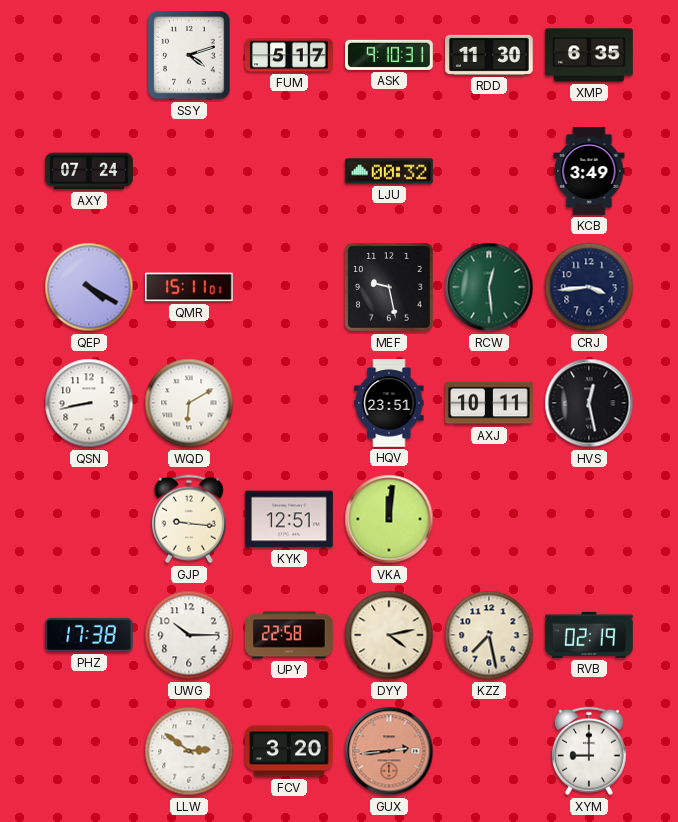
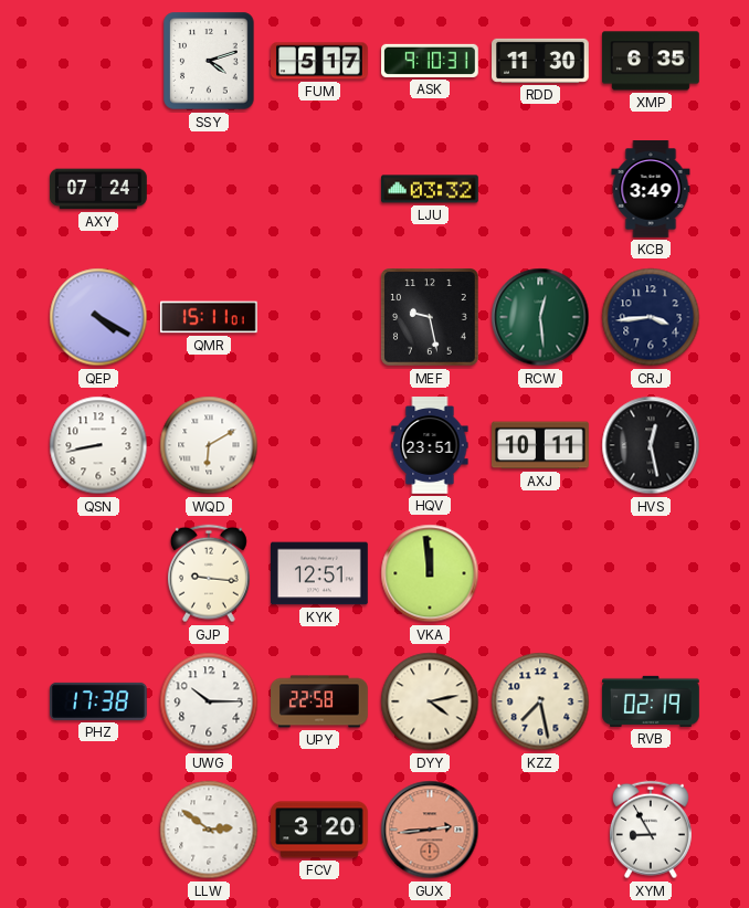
LJU: 00:32 -> 03:32 (431, 189)
VKA: 12:01 -> 11:59 (430, 573)
XYM: 9:00 -> 8:55 (651, 830)
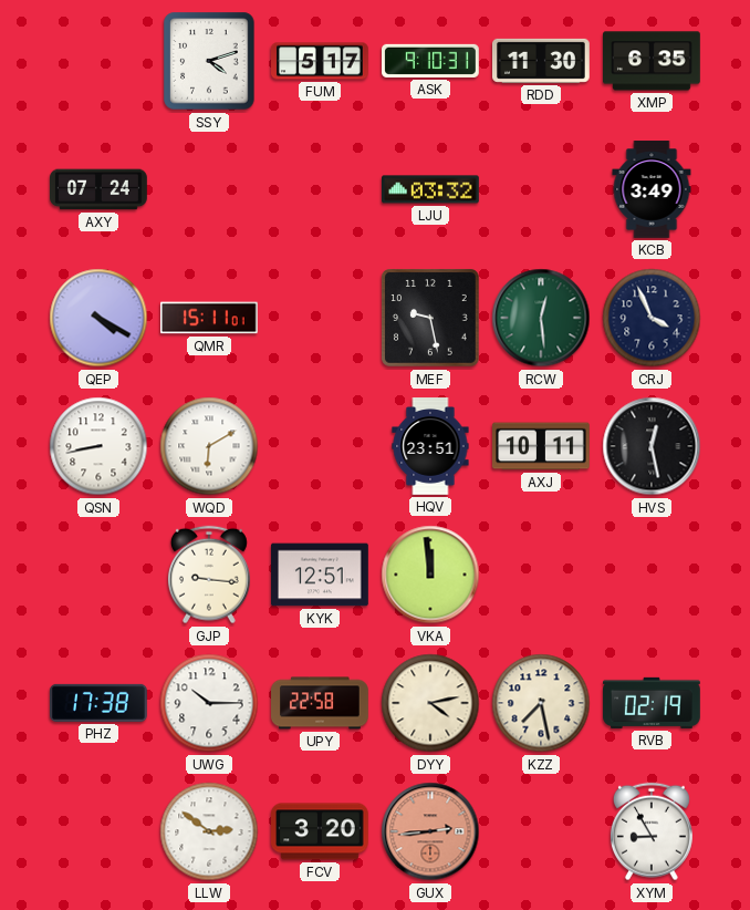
CRJ: 3:44 -> 3:56 (652, 318)
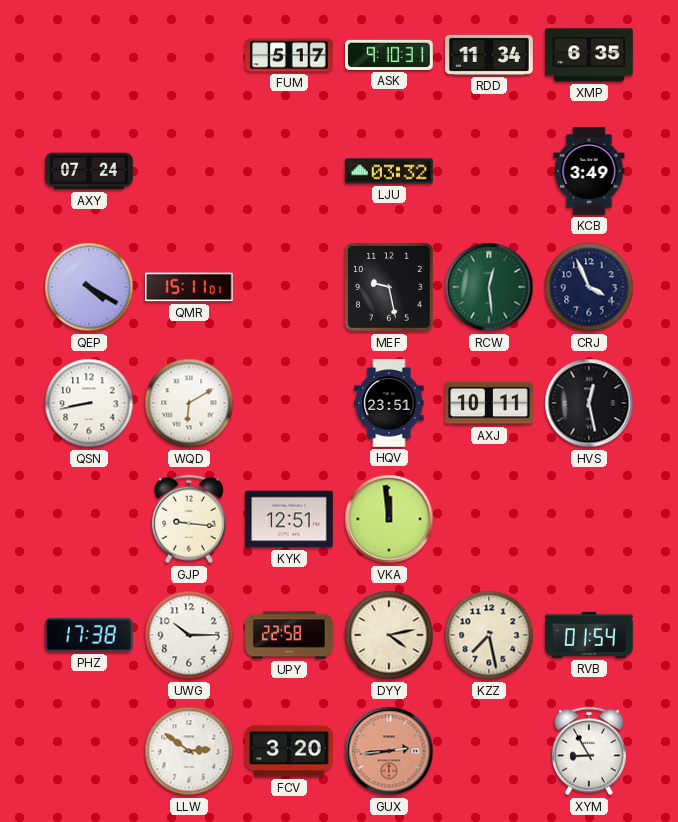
SSY: 4:12 -> none (209, 61)
RDD: 11:30 -> 11:34 (490, 55)
RVB: 02:19 -> 01:54 (589, 635)
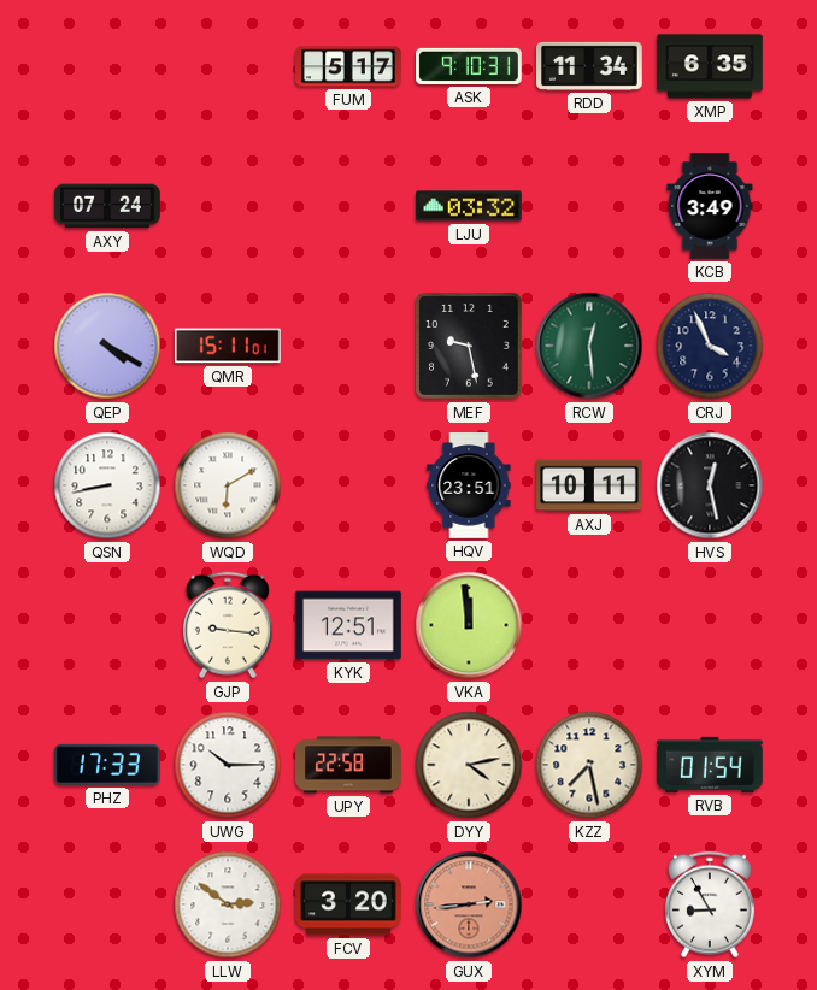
PHZ: 17:38 -> 17:33 (108, 765)
